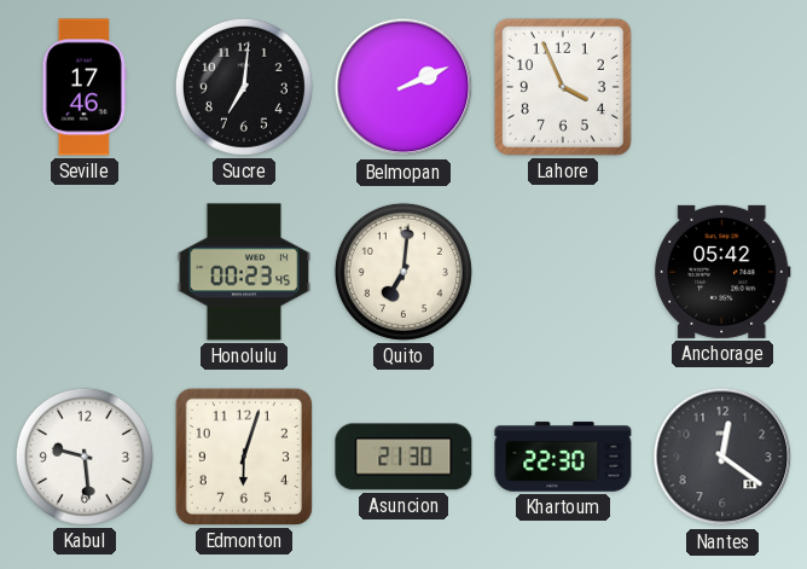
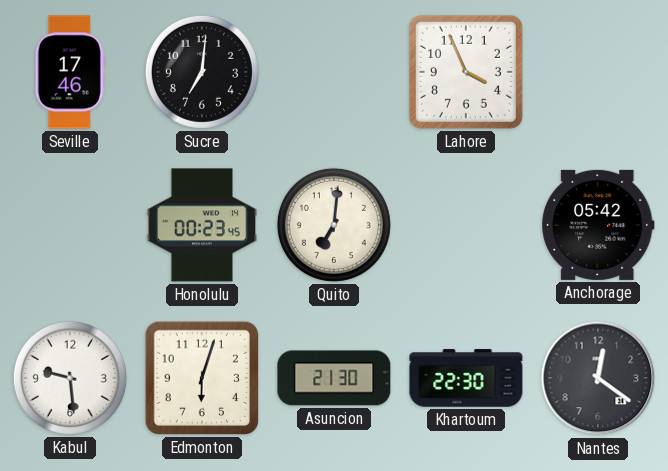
Belmopan: 2:11 -> none (403, 87)
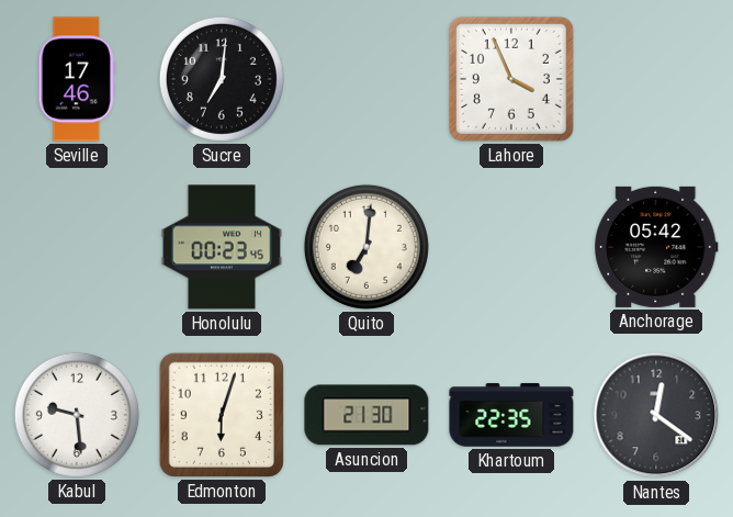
Khartoum: 22:30 -> 22:35 (511, 415)
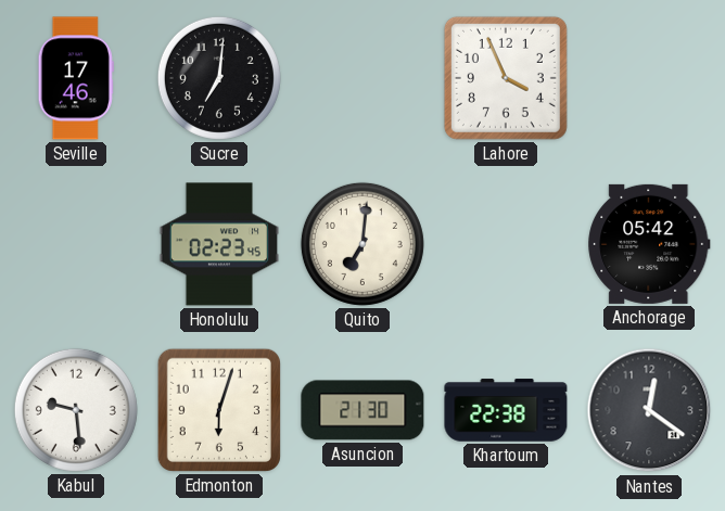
Honolulu: 00:23 -> 02:23 (219, 244)
Khartoum: 22:35 -> 22:38 (506, 410)
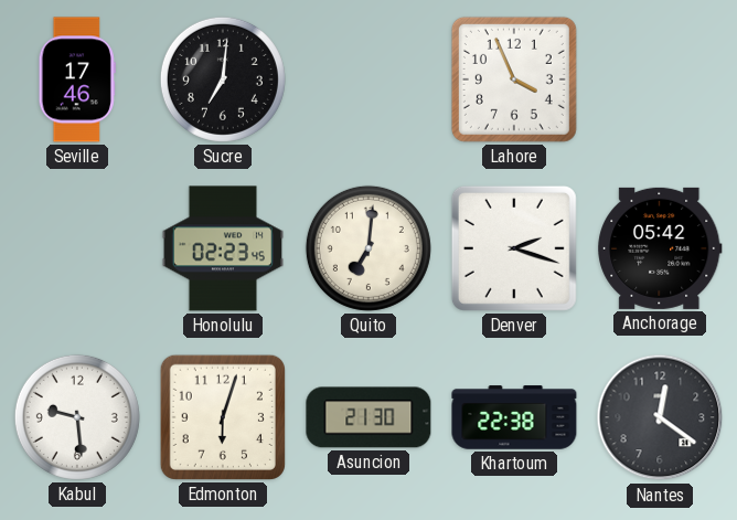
Denver: none -> 2:18 (514, 248)
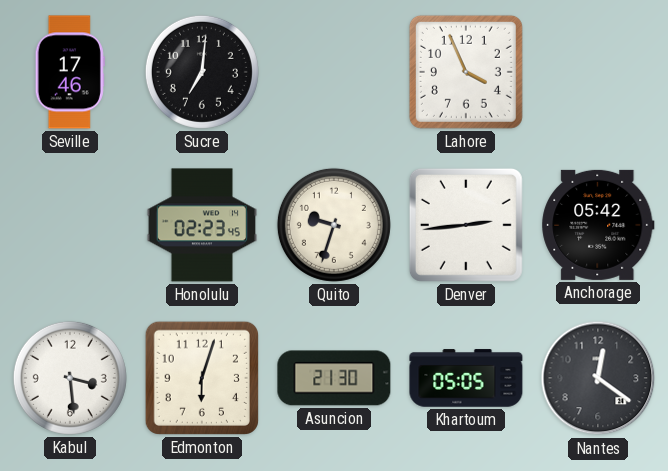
Quito: 7:01 -> 9:33 (334, 225)
Denver: 2:18 -> 2:44 (466, 225)
Kabul: 9:29 -> 3:29 (70, 378)
Khartoum: 22:38 -> 05:05 (466, 378)
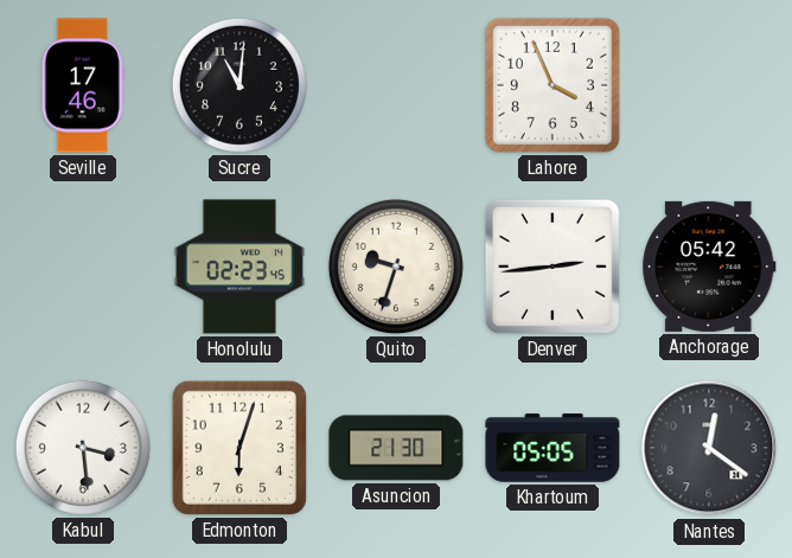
Sucre: 7:01 -> 11:01 (239, 85)
